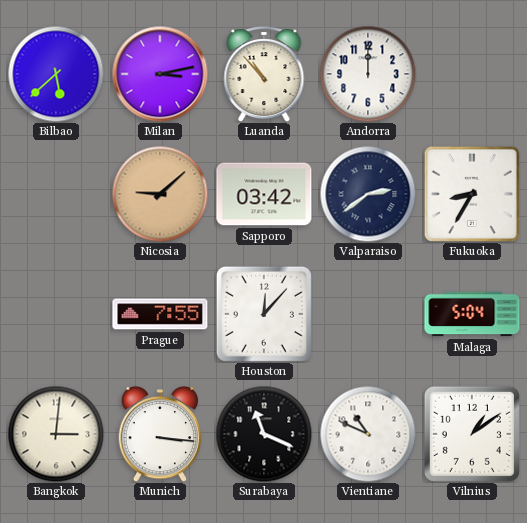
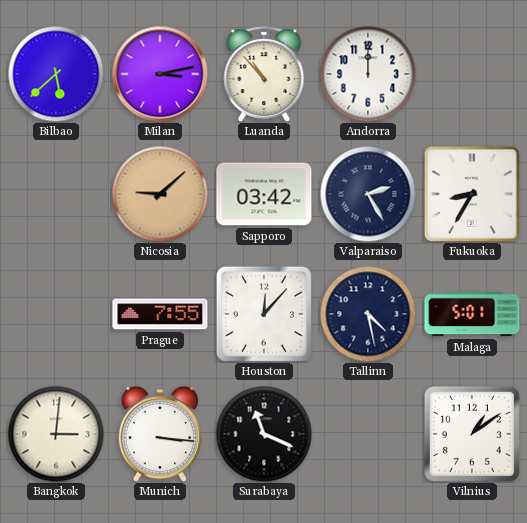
Valparaiso: 2:39 -> 2:25 (368, 194)
Tallinn: none -> 4:28 (368, 314)
Malaga: 5:04 -> 5:01 (472, 314)
Vientiane: 10:49 -> none (368, 434)
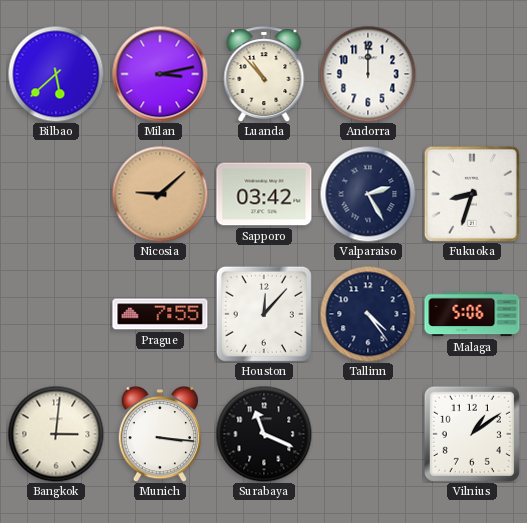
Fukuoka: 8:35 -> 8:33 (472, 194)
Tallinn: 4:28 -> 4:24 (368, 314)
Malaga: 5:01 -> 5:06 (472, 314)
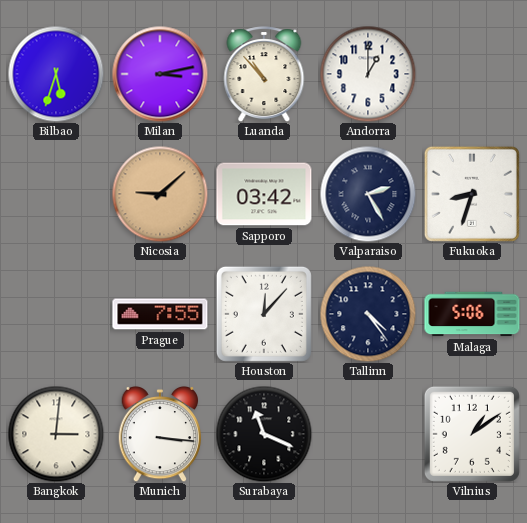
Bilbao: 5:38 -> 5:33 (56, 74)
Andorra: 12:00 -> 1:00 (368, 74)
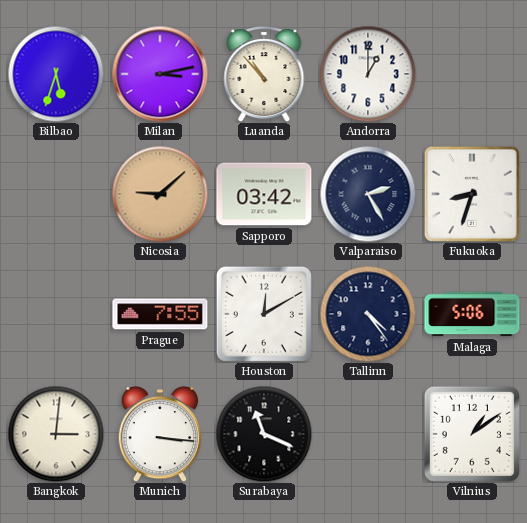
Houston: 12:07 -> 12:10 (264, 314)
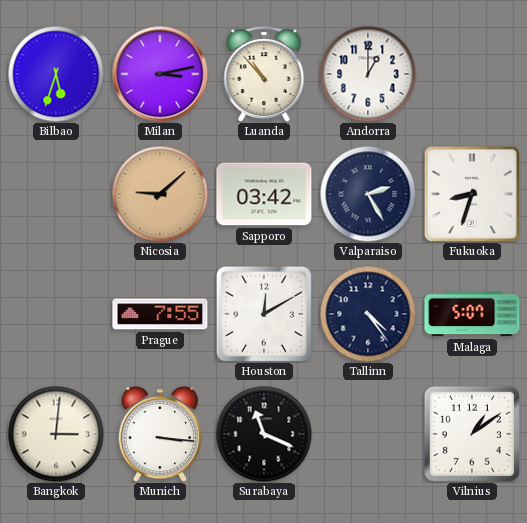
Malaga: 5:06 -> 5:07 (472, 314)
